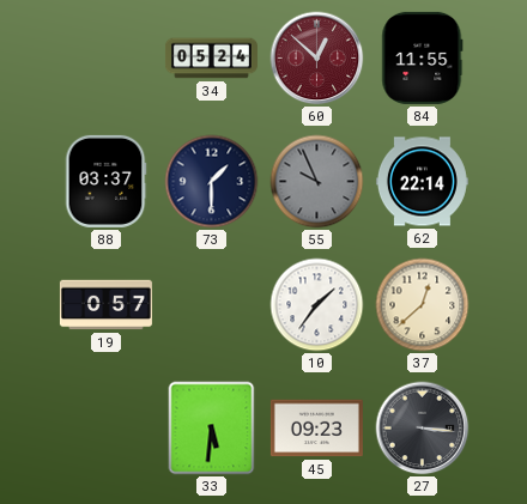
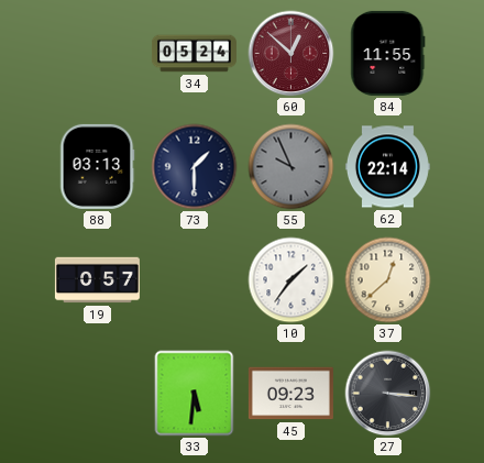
88: 03:37 -> 03:13 (97, 166)
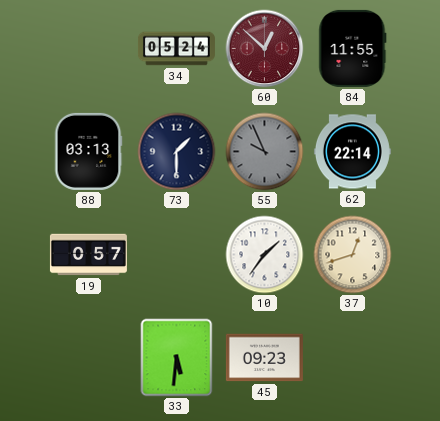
37: 12:38 -> 12:42 (353, 255)
27: 3:16 -> none (388, 394)
